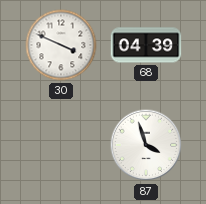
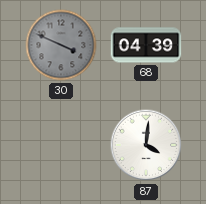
30 dial: white -> grey (61, 45)
87: 3:57 -> 4:01 (146, 145)
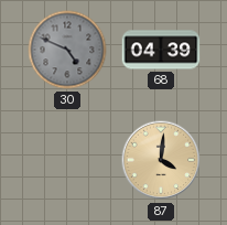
30: 3:49 -> 4:49 (67, 50)
87 dial: white -> champagne (161, 160)
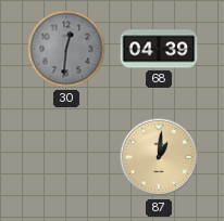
30: 4:49 -> 12:31 (66, 49)
87: 4:01 -> 1:01 (159, 157)
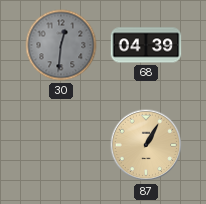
87: 1:01 -> 1:05 (146, 145)
